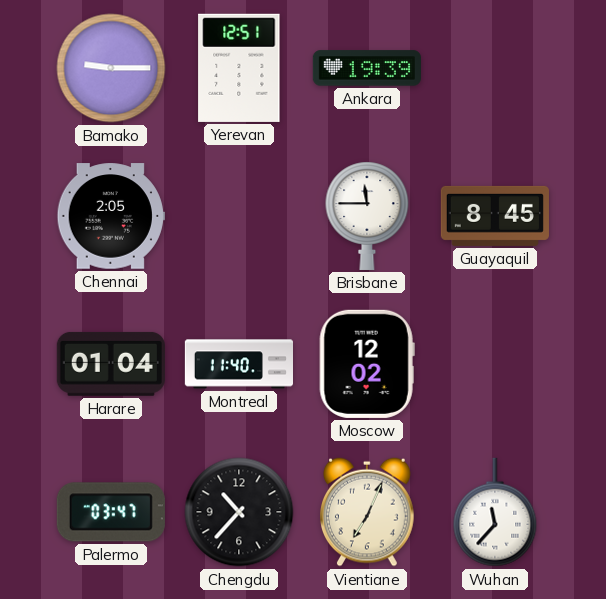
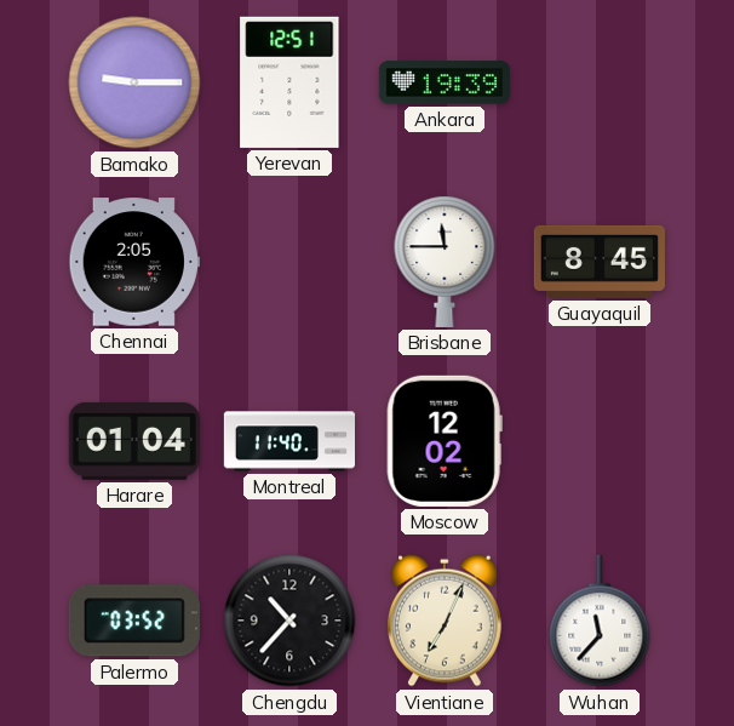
Palermo: 03:47 -> 03:52 (134, 621)
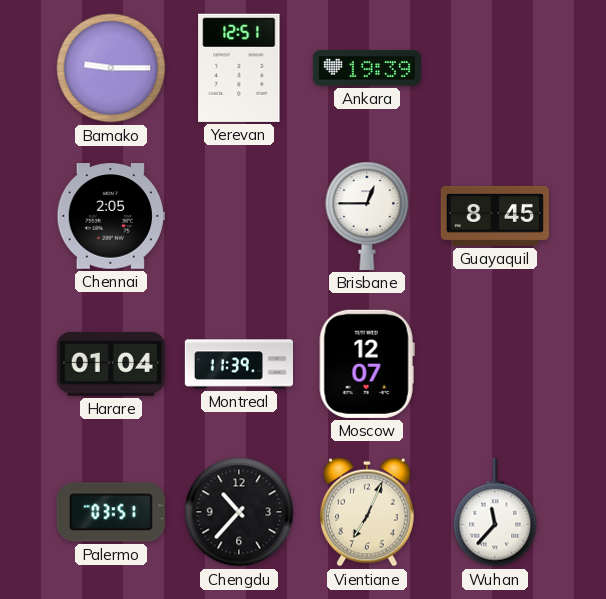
Brisbane: 11:45 -> 12:45 (367, 216)
Montreal: 11:40 -> 11:39 (238, 364)
Moscow: 12:02 -> 12:07 (367, 364)
Palermo: 03:52 -> 03:51 (111, 512)
